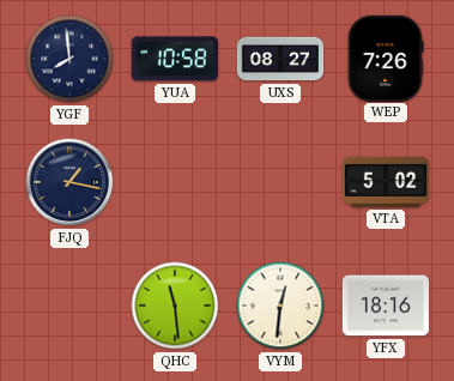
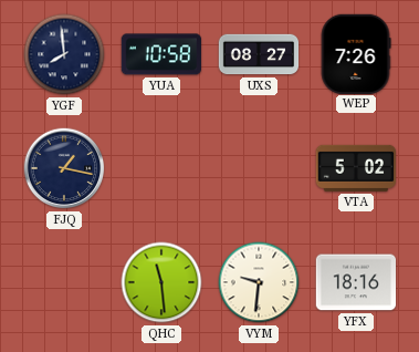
VYM: 12:31 -> 9:31 (259, 282)
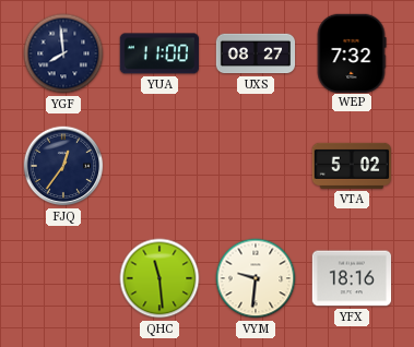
YUA: 10:58 -> 11:00 (159, 53)
WEP: 7:26 -> 7:32 (352, 52)
FJQ: 1:17 -> 12:36 (63, 166)
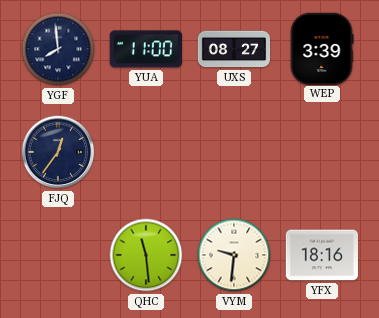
WEP: 7:32 -> 3:39 (322, 48)
VTA: 5:02 -> none (351, 166)
